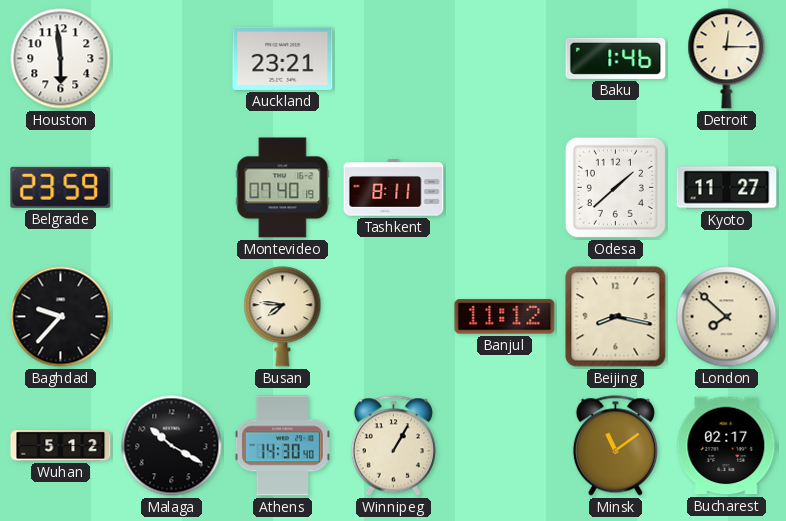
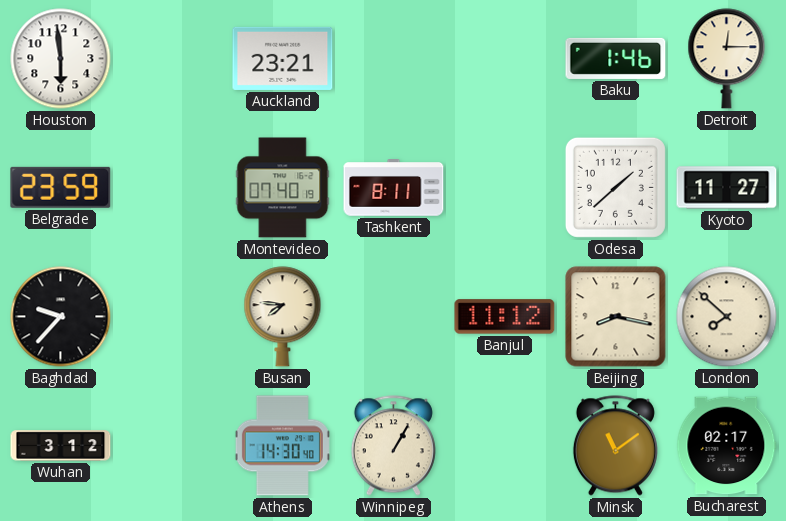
Wuhan: 5:12 -> 3:12 (61, 446)
Malaga: 10:20 -> none (172, 446)
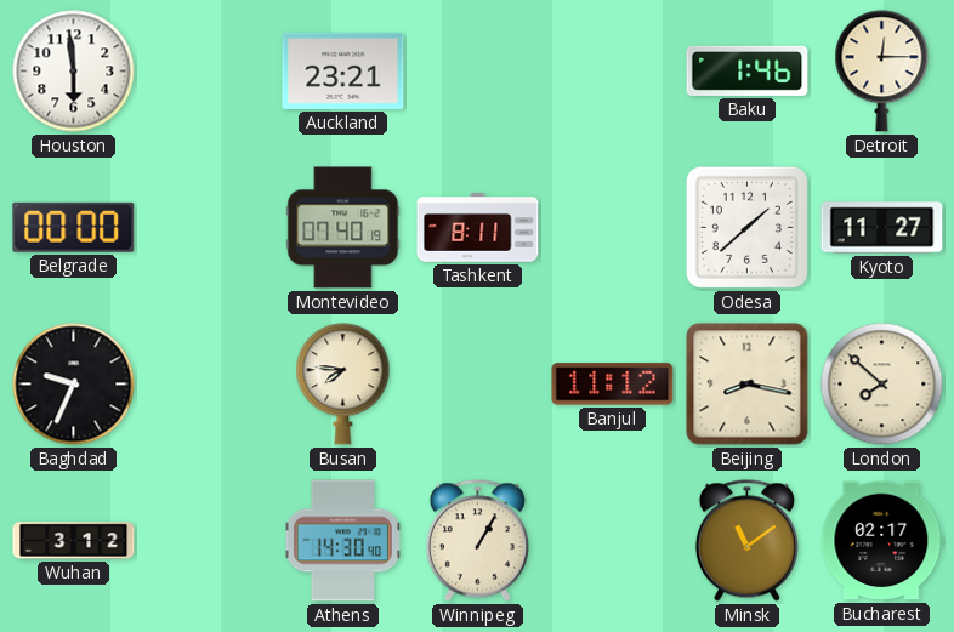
Belgrade: 23:59 -> 00:00 (74, 227)
Baghdad: 9:37 -> 9:34 (74, 385)
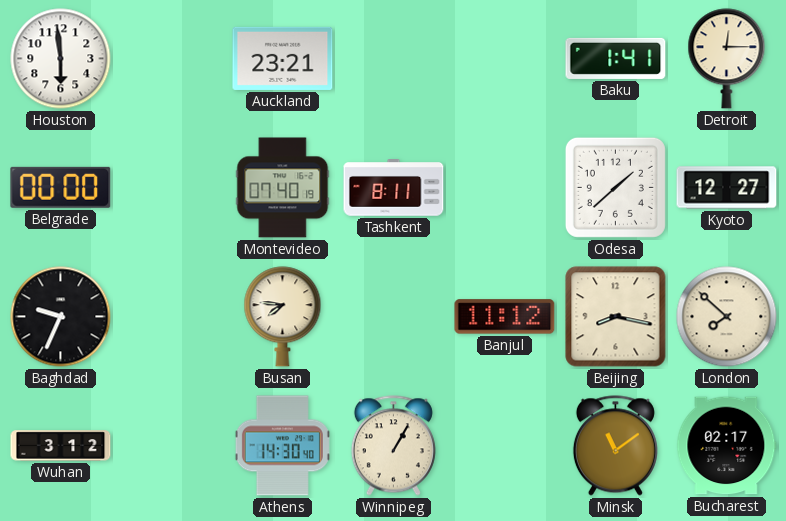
Baku: 1:46 -> 1:41 (616, 58)
Kyoto: 11:27 -> 12:27 (727, 188)
